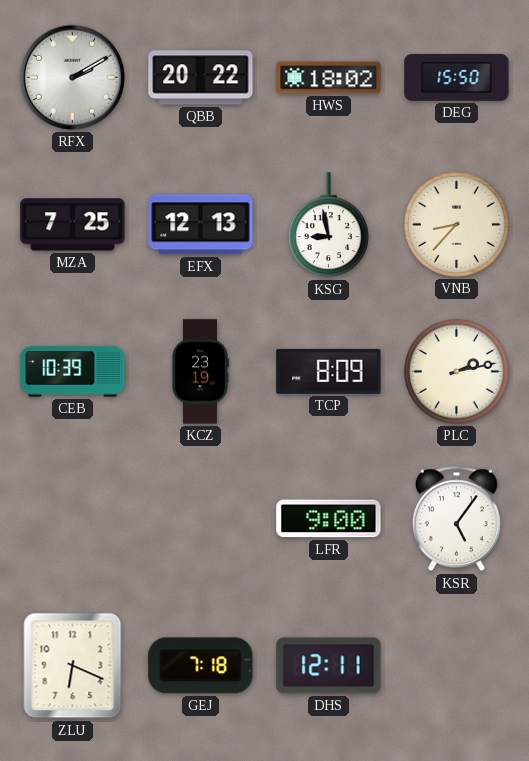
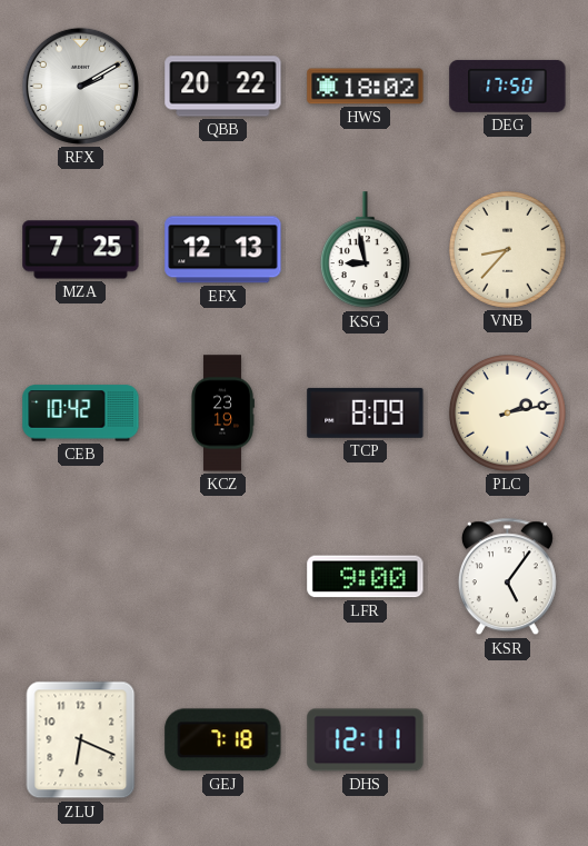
DEG: 15:50 -> 17:50 (508, 86)
CEB: 10:39 -> 10:42 (81, 414)
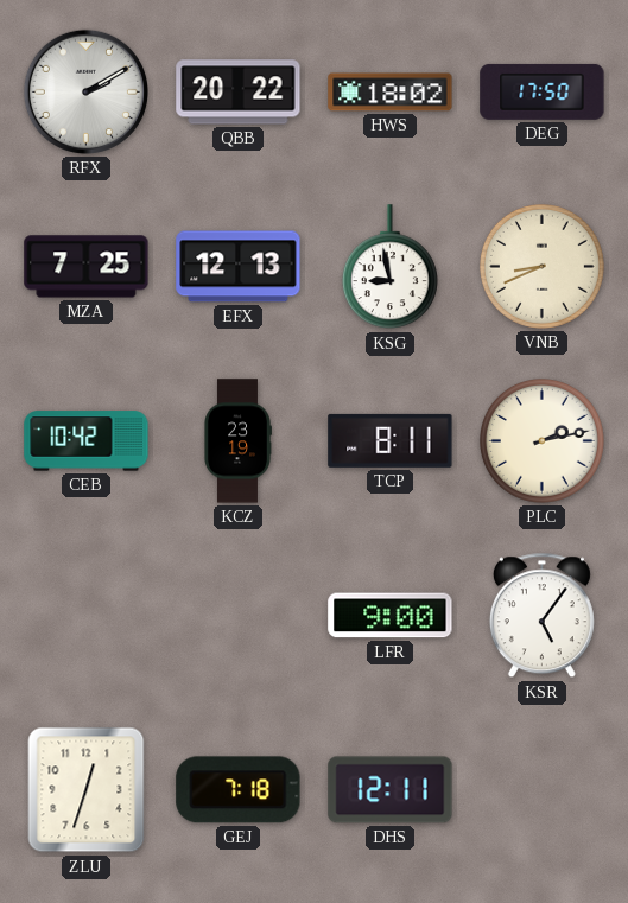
VNB: 8:37 -> 8:41 (541, 266)
TCP: 8:09 -> 8:11 (391, 440)
ZLU: 6:19 -> 12:33 (87, 790)
